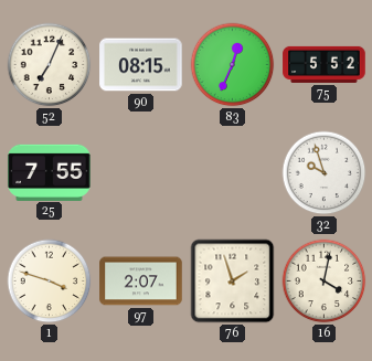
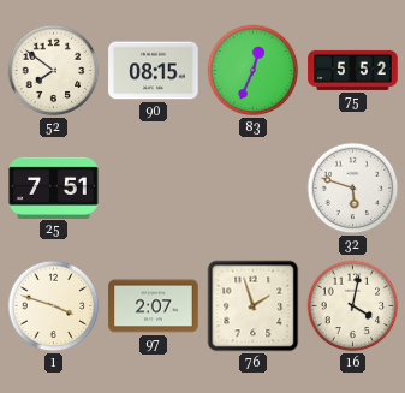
52: 7:04 -> 7:51 (54, 71)
25: 7:55 -> 7:51 (54, 187)
32: 9:57 -> 5:48 (353, 189)
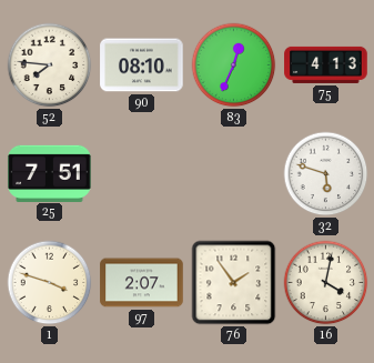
52: 7:51 -> 7:46 (50, 65)
90: 08:15 -> 08:10 (142, 65)
75: 5:52 -> 4:13 (326, 64)
76: 1:57 -> 1:54 (234, 283)
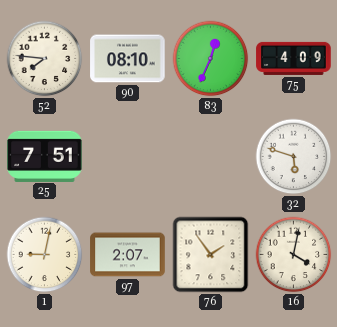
75: 4:13 -> 4:09 (294, 58)
1: 3:48 -> 9:02 (45, 255)
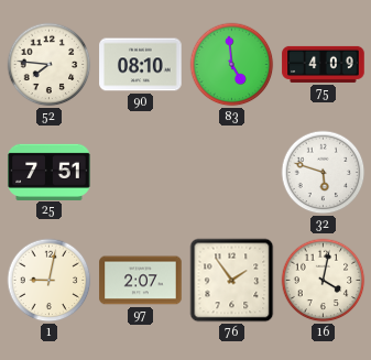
83: 12:34 -> 4:59 (232, 65)
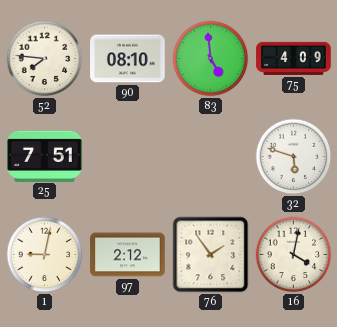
97: 2:07 -> 2:12 (128, 255)
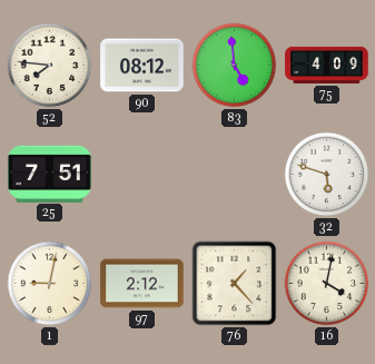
90: 08:10 -> 08:12 (142, 66)
76: 1:54 -> 1:23 (235, 284)
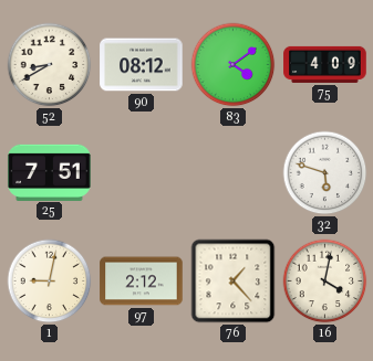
52: 7:46 -> 8:40 (50, 65)
83: 4:59 -> 4:09 (234, 65)
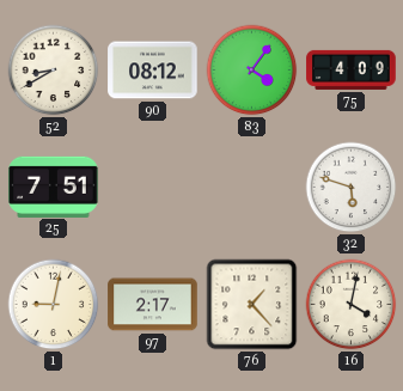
83: 4:09 -> 4:06 (252, 71)
97: 2:12 -> 2:17 (153, 305)
